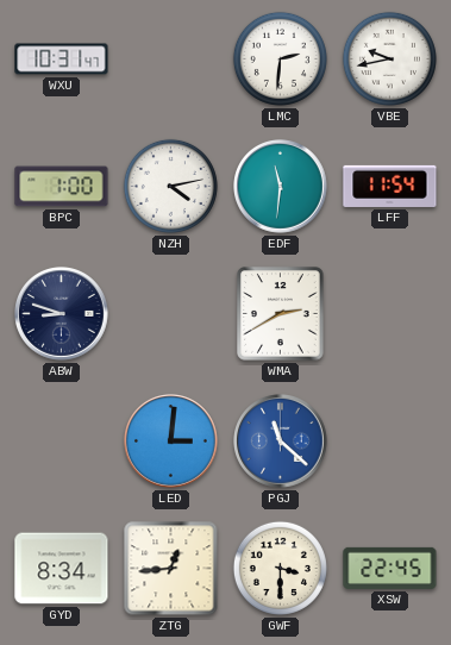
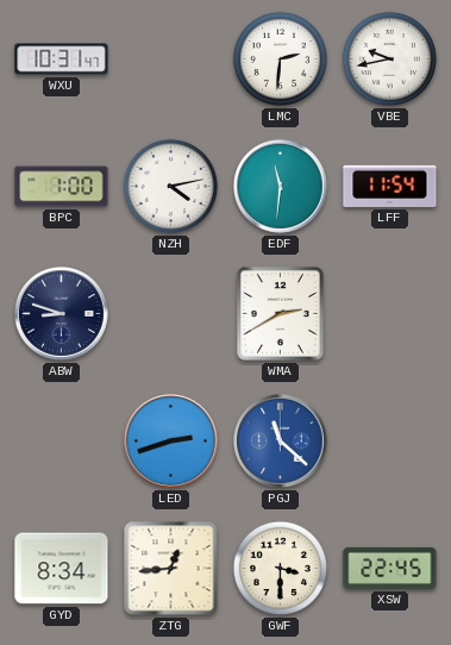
LED: 3:01 -> 2:42 (171, 442)
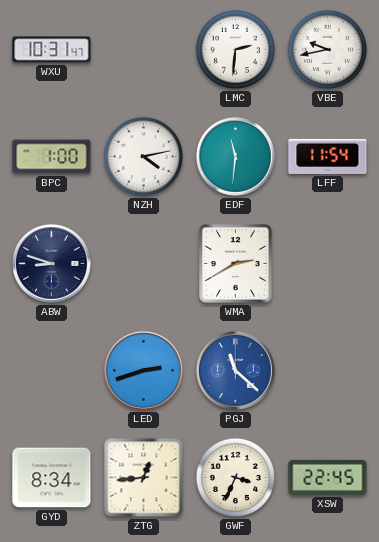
GWF: 3:30 -> 3:34 (235, 477)
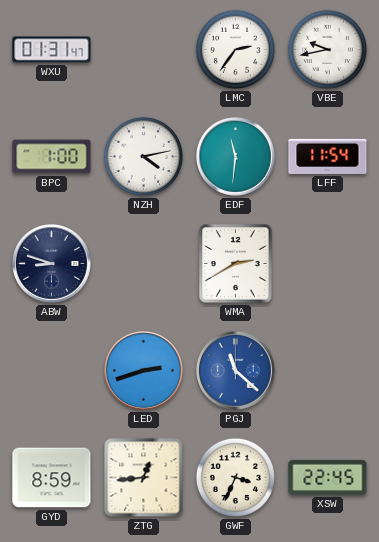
WXU: 10:31 -> 01:31 (52, 50)
LMC: 2:31 -> 2:36 (235, 49)
GYD: 8:34 -> 8:59 (52, 478)
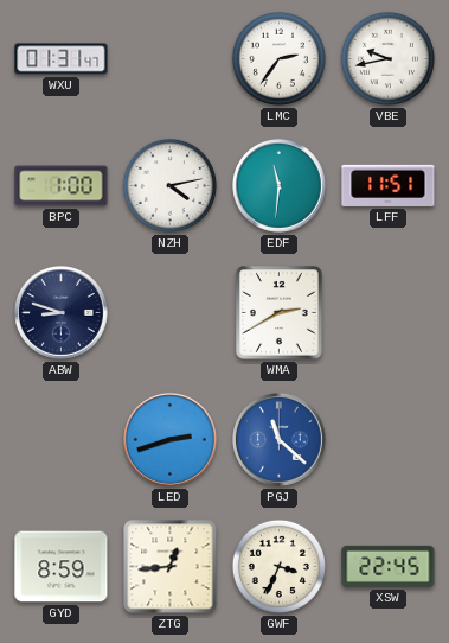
LFF: 11:54 -> 11:51 (389, 185)
